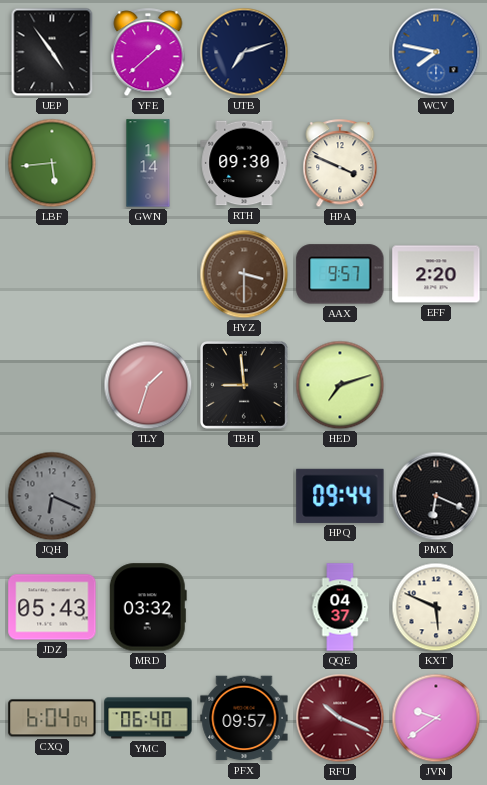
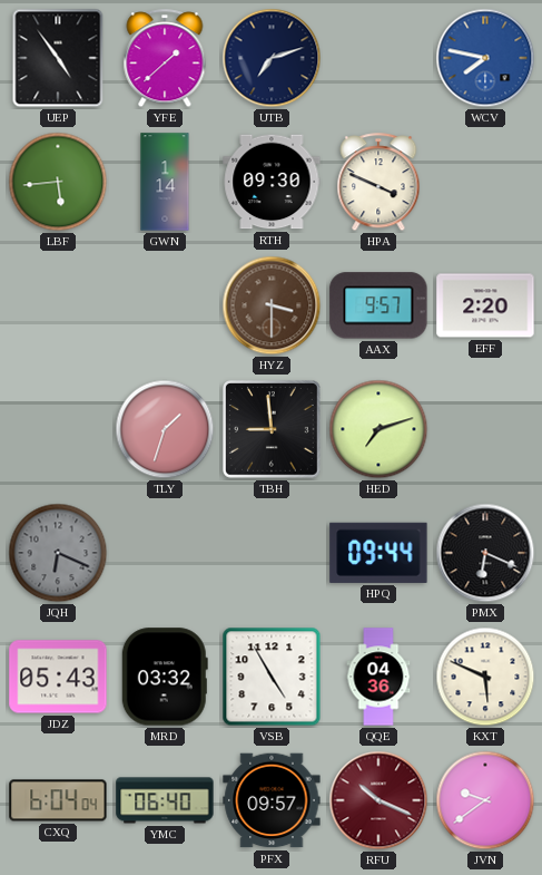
VSB: none -> 4:55 (272, 677)
QQE: 04:37 -> 04:36 (378, 677)
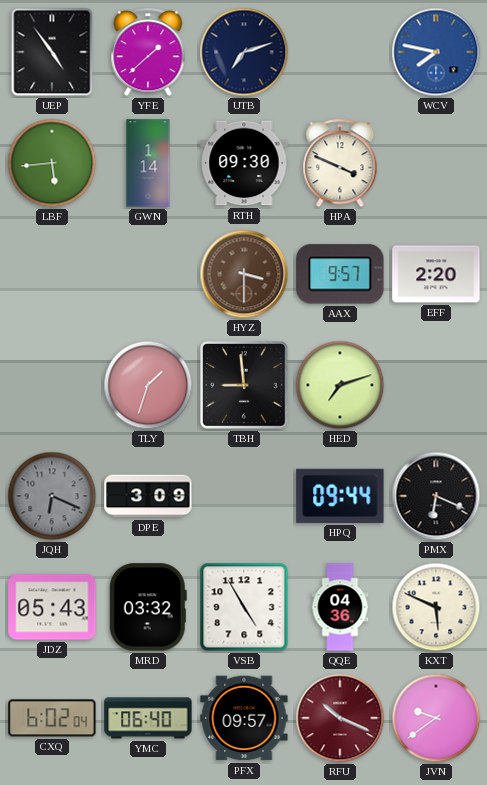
DPE: none -> 3:09 (148, 496)
CXQ: 6:04 -> 6:02 (52, 718)
